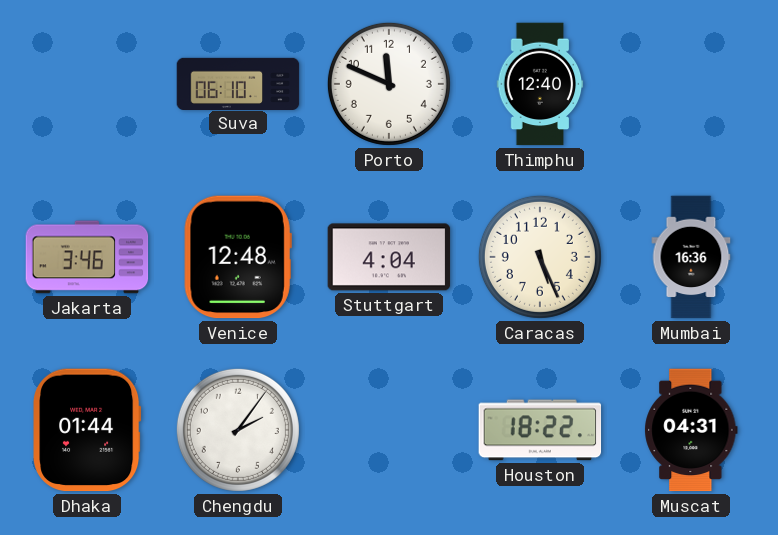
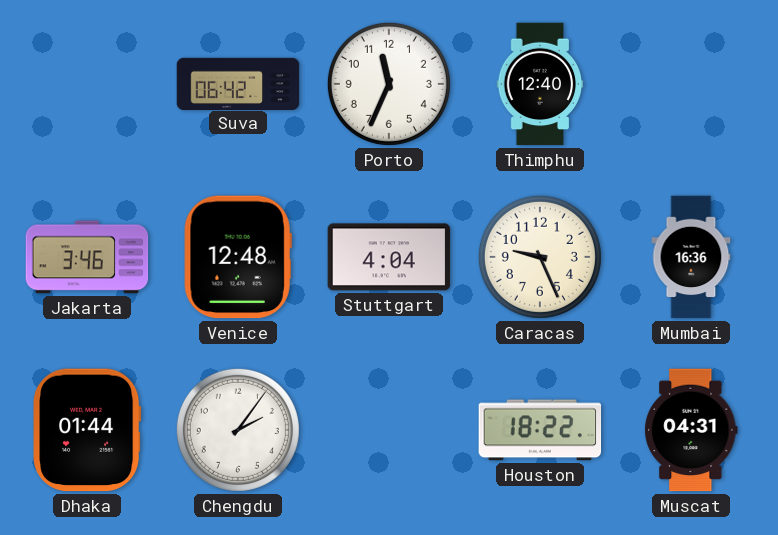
Suva: 06:10 -> 06:42 (238, 83)
Porto: 11:49 -> 11:34 (389, 84)
Caracas: 5:26 -> 9:26 (540, 257)
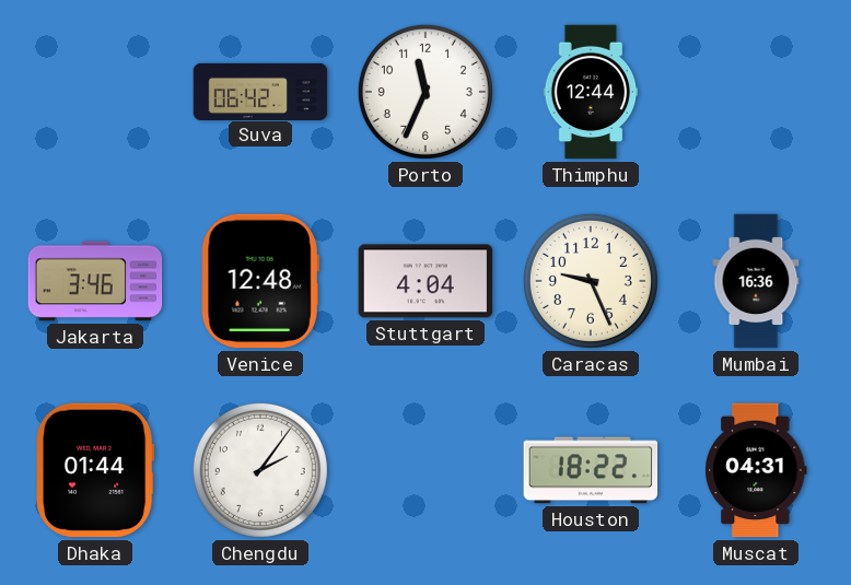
Thimphu: 12:40 -> 12:44 (591, 92)
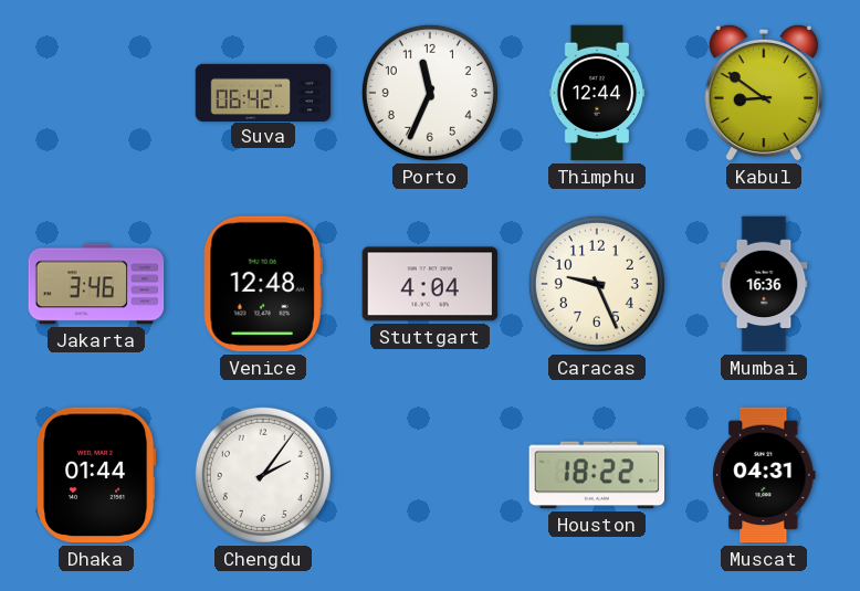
Kabul: none -> 8:51 (764, 93)
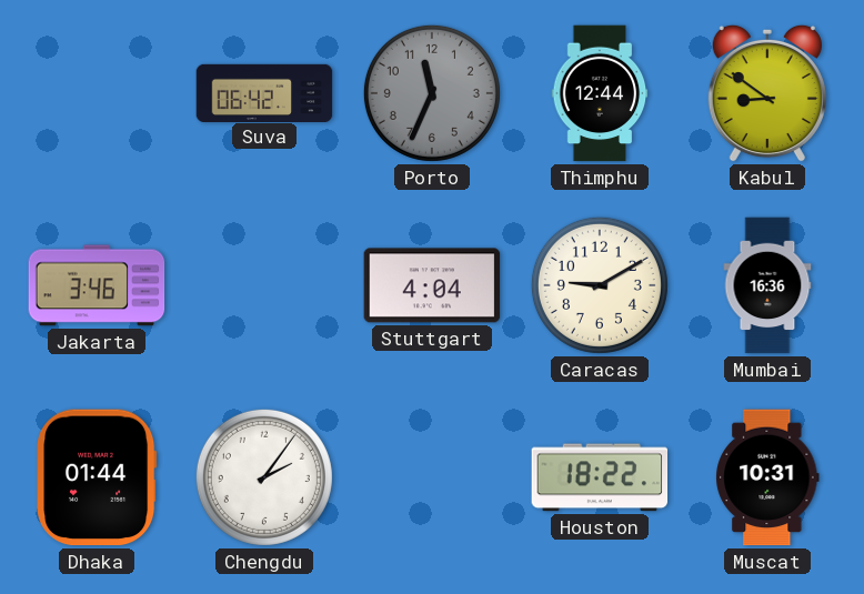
Porto dial: white -> grey (432, 93)
Venice: 12:48 -> none (263, 284)
Caracas: 9:26 -> 9:10 (600, 285)
Muscat: 04:31 -> 10:31 (767, 477)
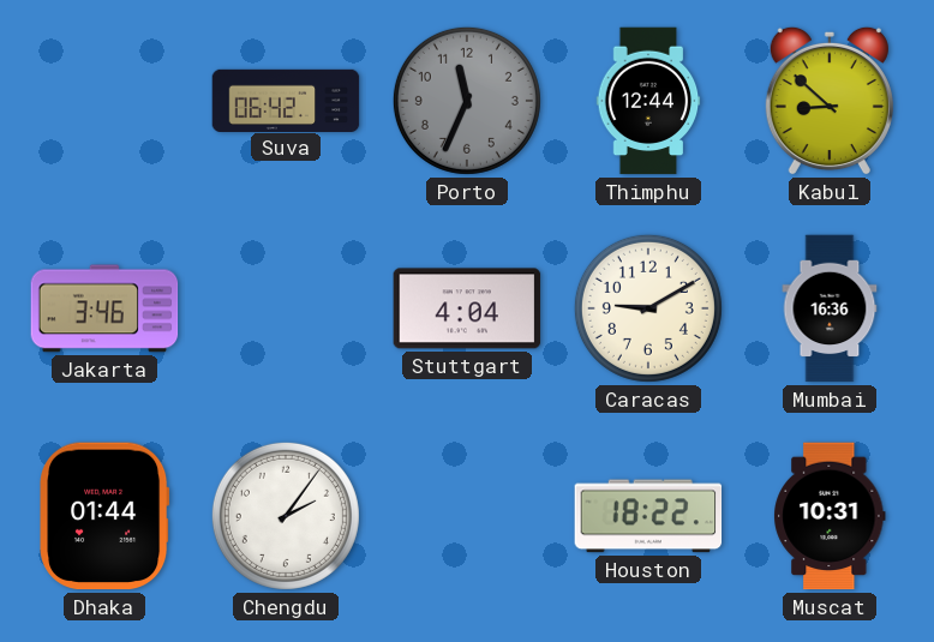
Kabul: 8:51 -> 8:52 (830, 101)
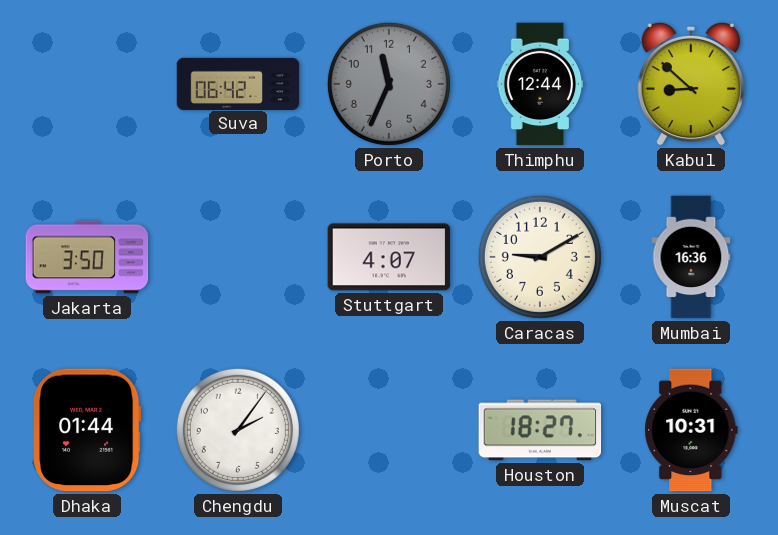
Jakarta: 3:46 -> 3:50 (87, 257)
Stuttgart: 4:04 -> 4:07 (389, 257)
Houston: 18:22 -> 18:27 (540, 430)
